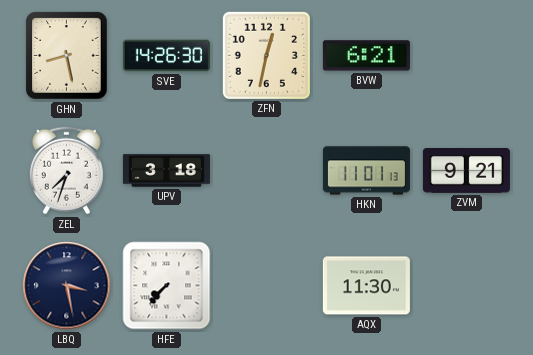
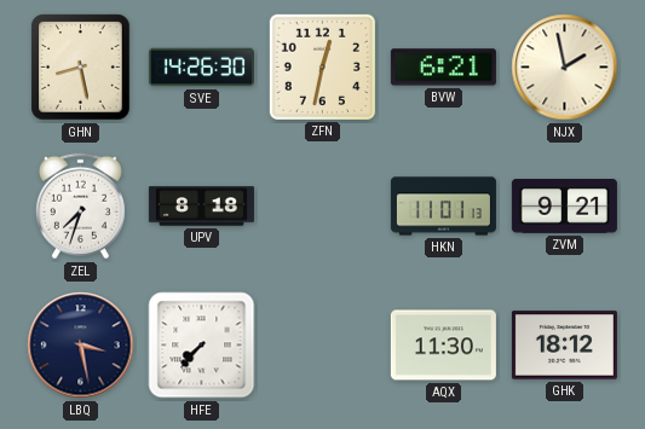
NJX: none -> 1:58 (565, 68)
UPV: 3:18 -> 8:18 (201, 207)
GHK: none -> 18:12 (564, 346)
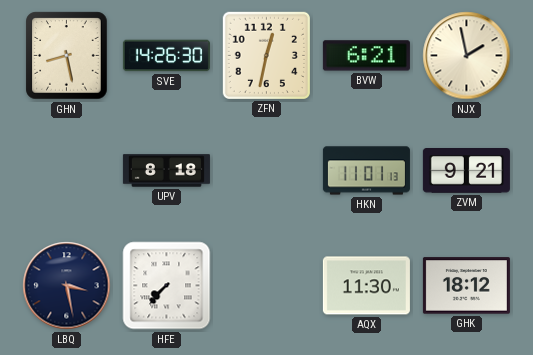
ZEL: 7:33 -> none (80, 207)
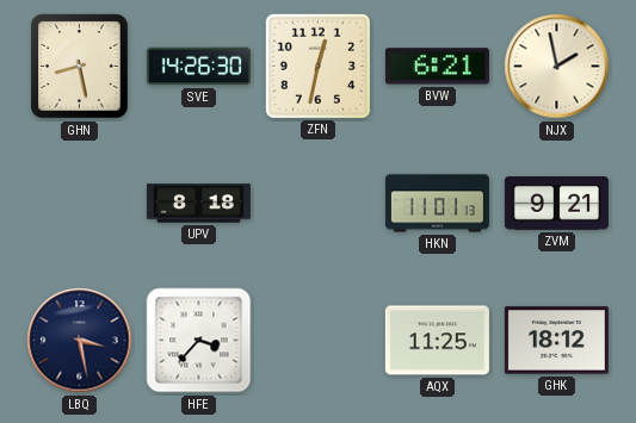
HFE: 7:37 -> 3:37 (199, 341)
AQX: 11:30 -> 11:25 (437, 341)
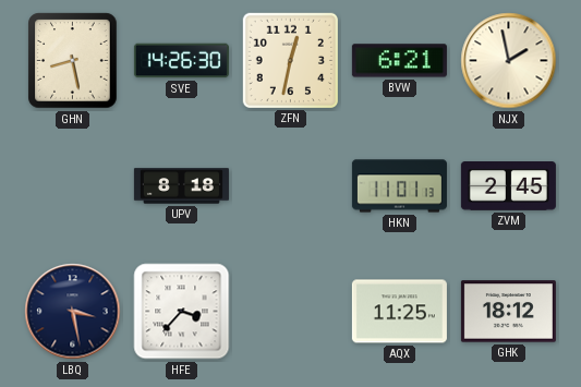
ZVM: 9:21 -> 2:45 (508, 186)
